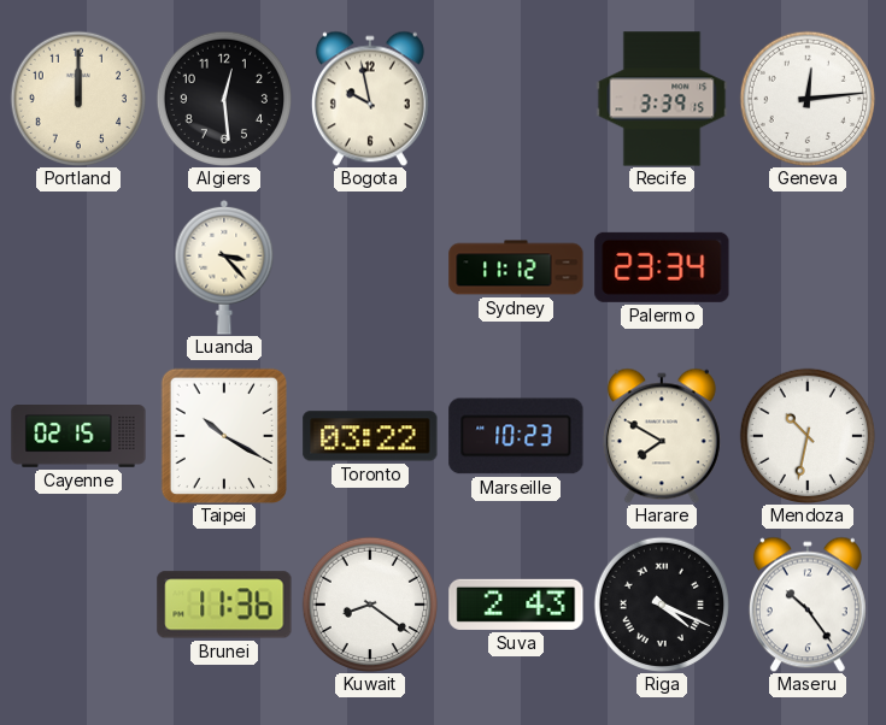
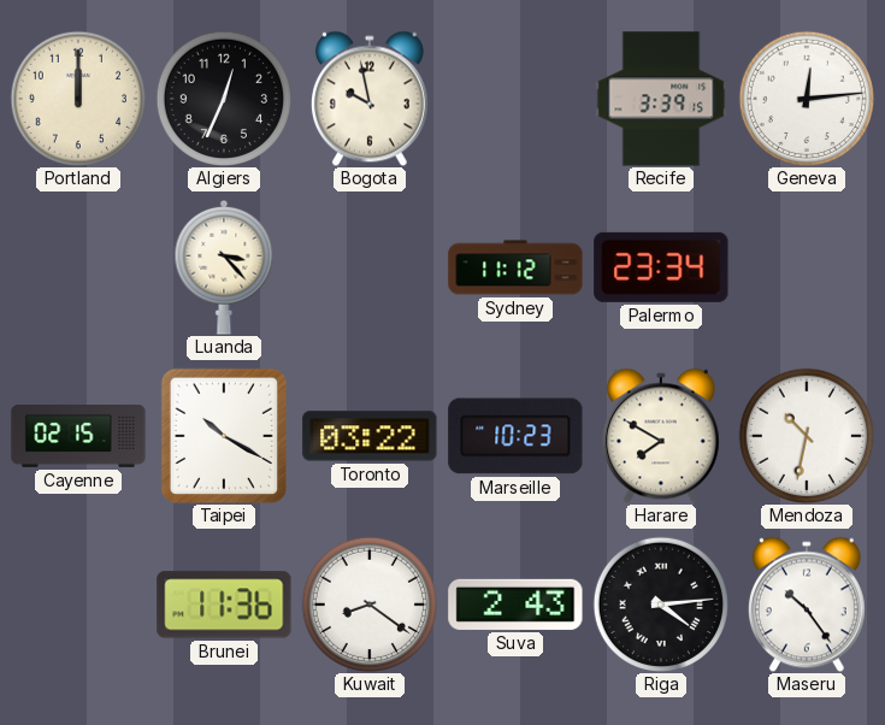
Algiers: 12:29 -> 12:34 (223, 98)
Riga: 4:19 -> 4:14 (660, 603)
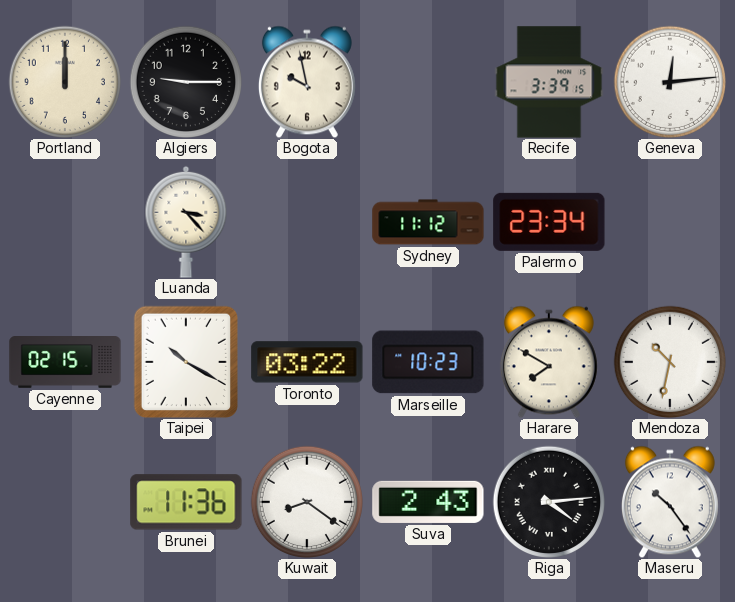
Algiers: 12:34 -> 9:15 (185, 81)
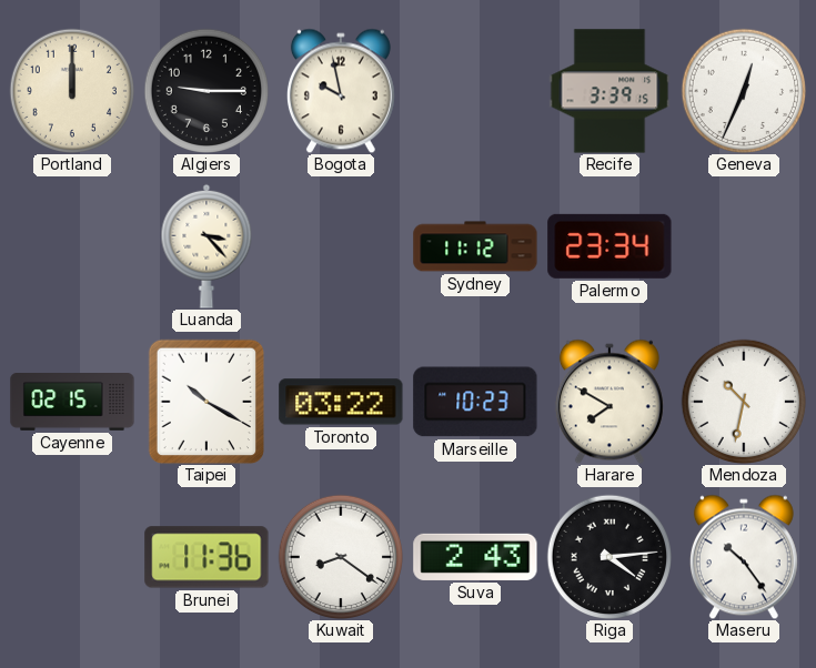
Geneva: 12:14 -> 12:34 (743, 90)
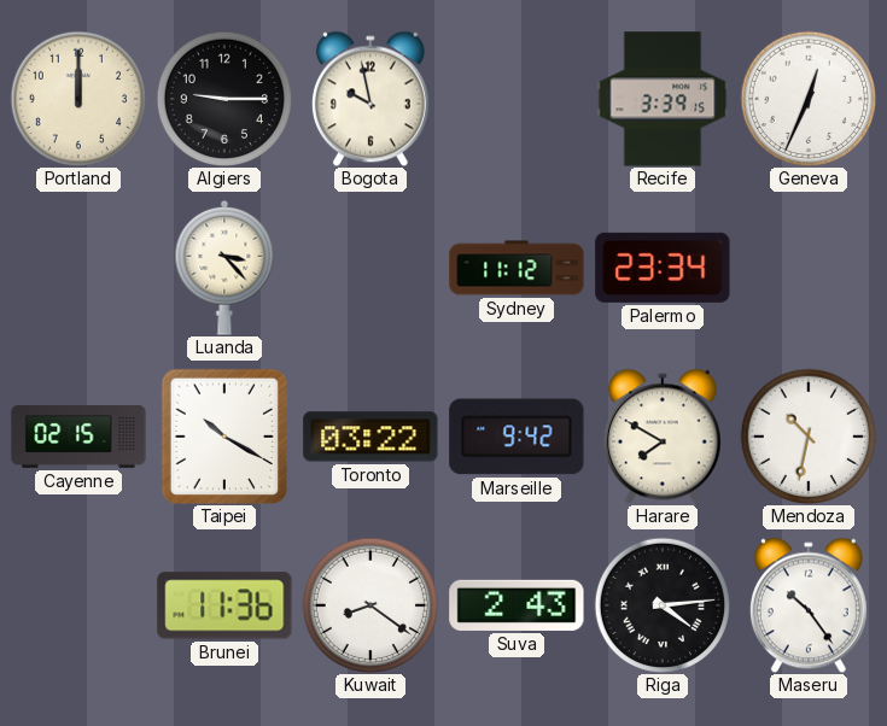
Marseille: 10:23 -> 9:42 (517, 437)
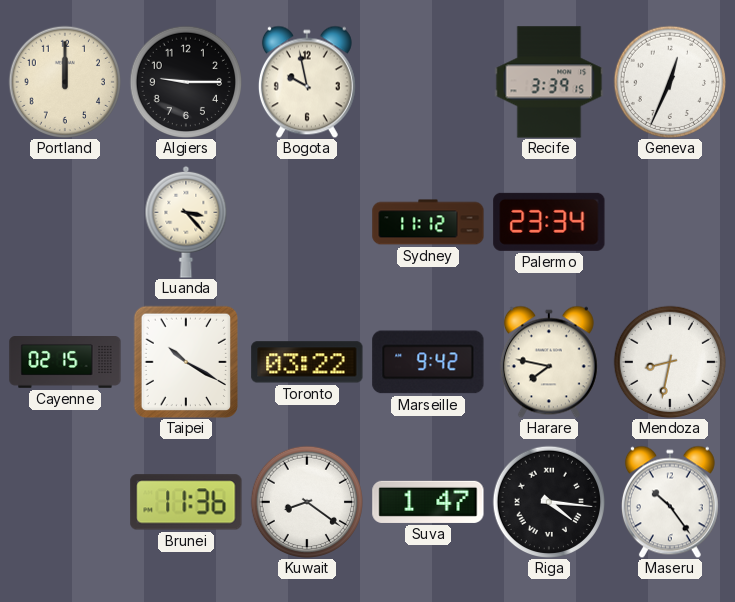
Harare: 7:50 -> 7:47 (549, 362)
Mendoza: 10:32 -> 8:32 (669, 361)
Suva: 2:43 -> 1:47 (428, 502)
Riga: 4:14 -> 4:16 (548, 501)
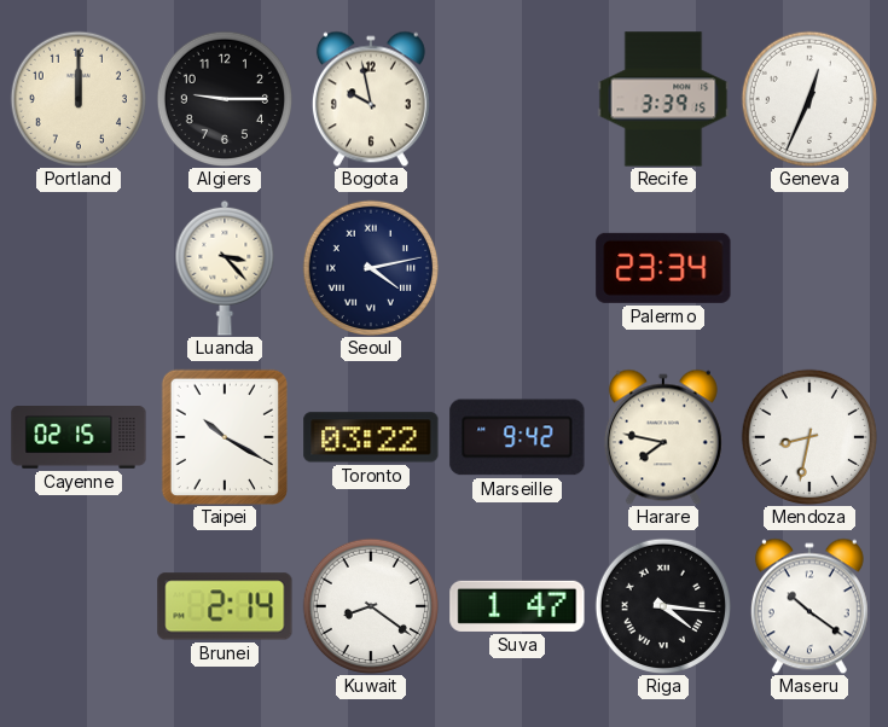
Seoul: none -> 4:13 (370, 267)
Sydney: 11:12 -> none (428, 222)
Brunei: 11:36 -> 2:14 (225, 606)
Maseru: 10:24 -> 10:21 (809, 606)
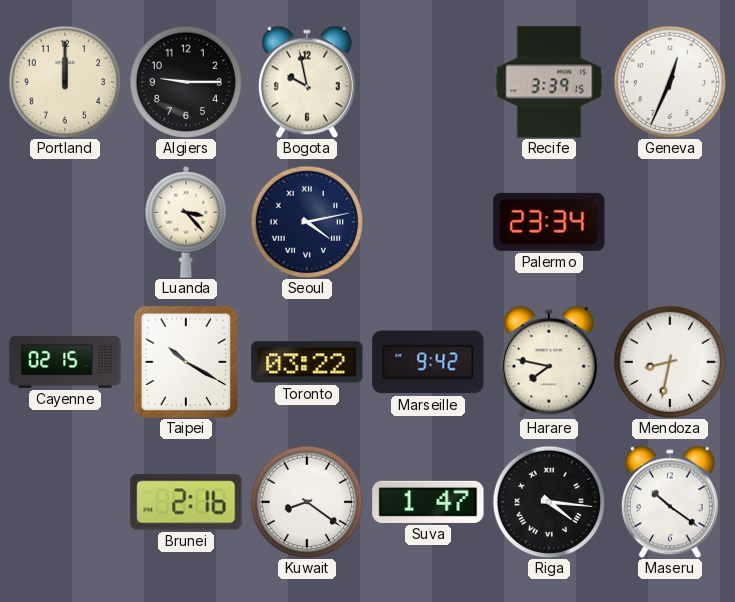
Brunei: 2:14 -> 2:16 (186, 502)
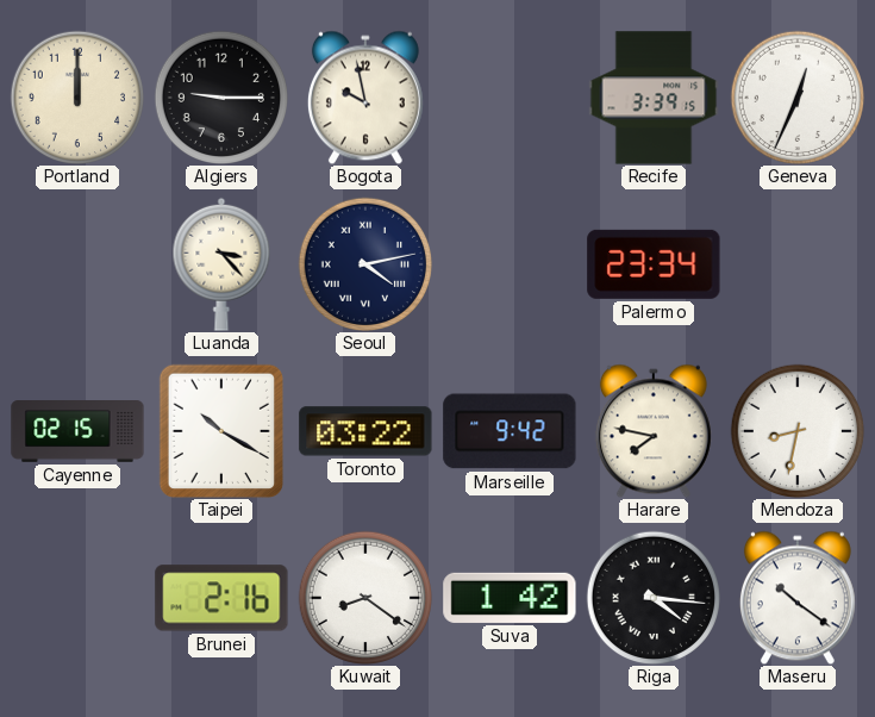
Suva: 1:47 -> 1:42 (510, 598)
